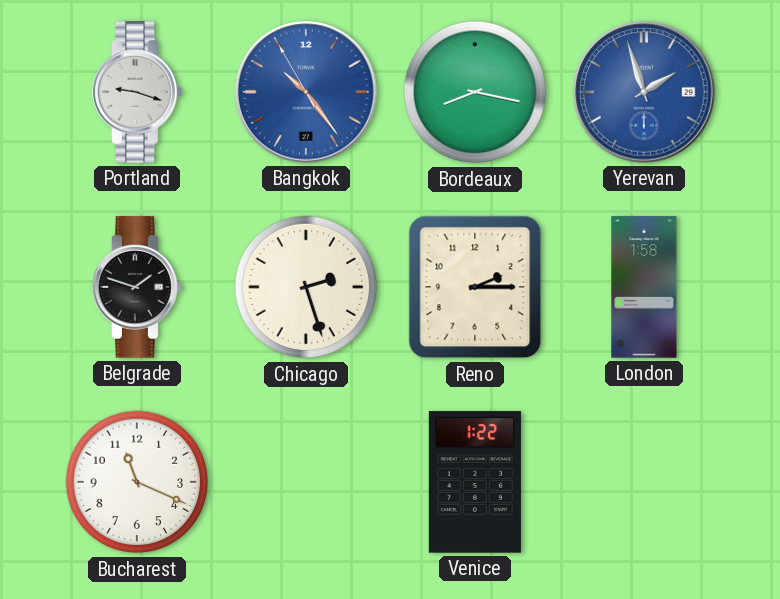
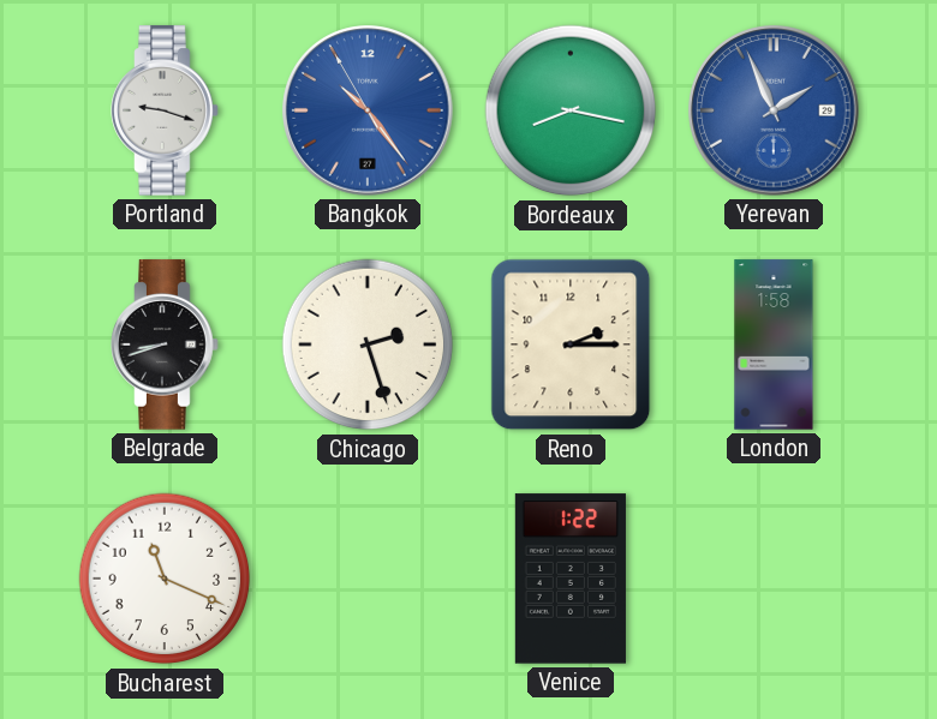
Yerevan: 1:57 -> 1:56 (774, 110)
Belgrade: 1:48 -> 8:42 (165, 344)
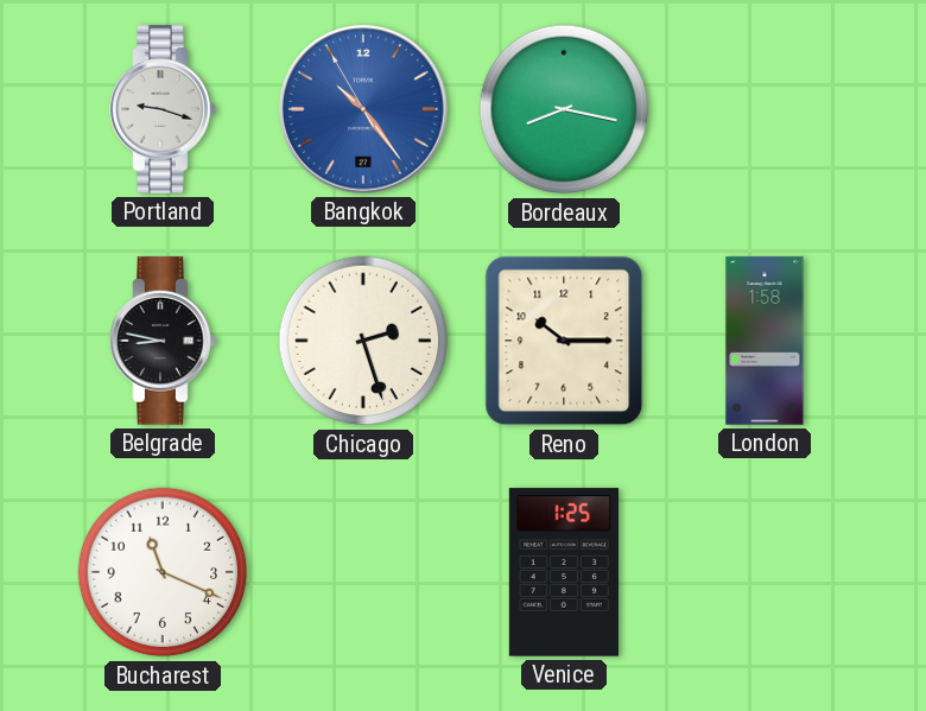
Yerevan: 1:56 -> none (774, 110)
Belgrade: 8:42 -> 8:47 (163, 341)
Reno: 2:15 -> 10:15 (564, 341)
Venice: 1:22 -> 1:25 (564, 572)
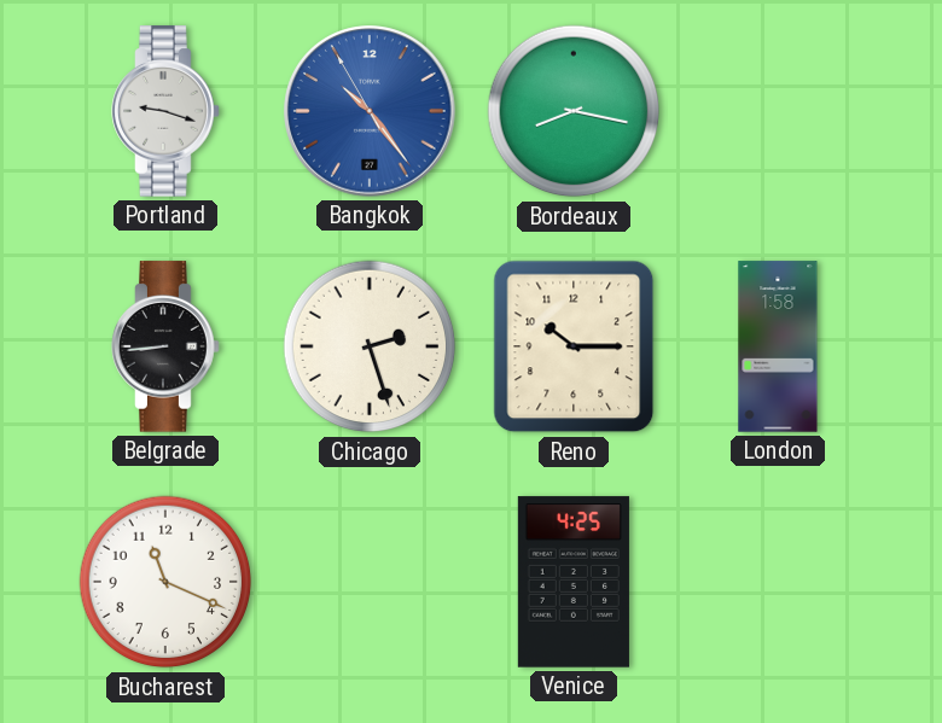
Belgrade: 8:47 -> 8:44 (165, 346)
Venice: 1:25 -> 4:25 (574, 582)
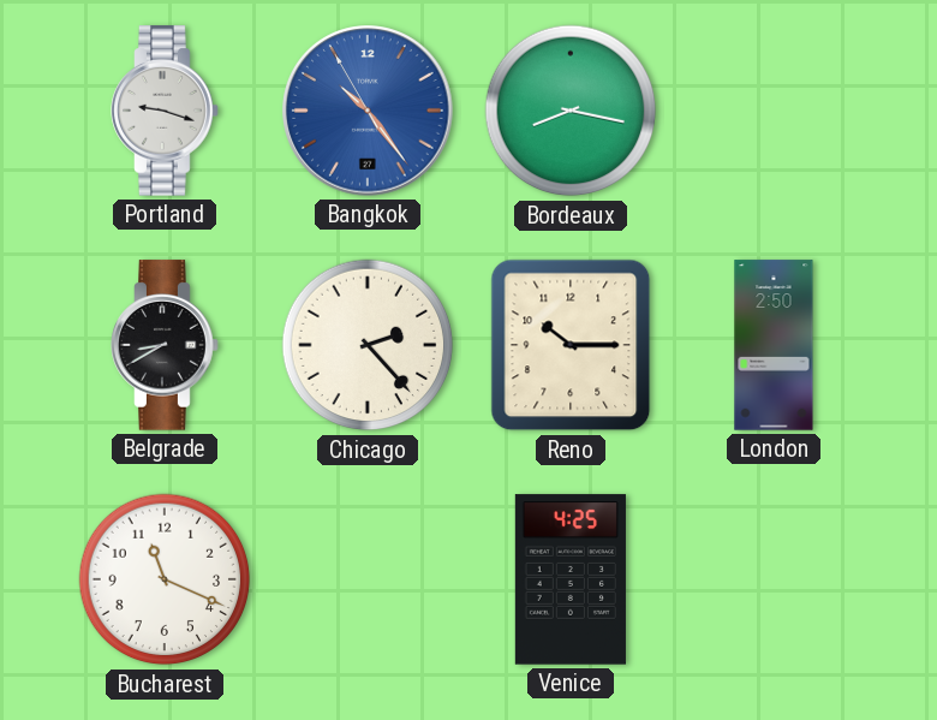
Belgrade: 8:44 -> 8:40 (165, 345)
Chicago: 2:27 -> 2:23 (368, 345)
London: 1:58 -> 2:50 (774, 345)
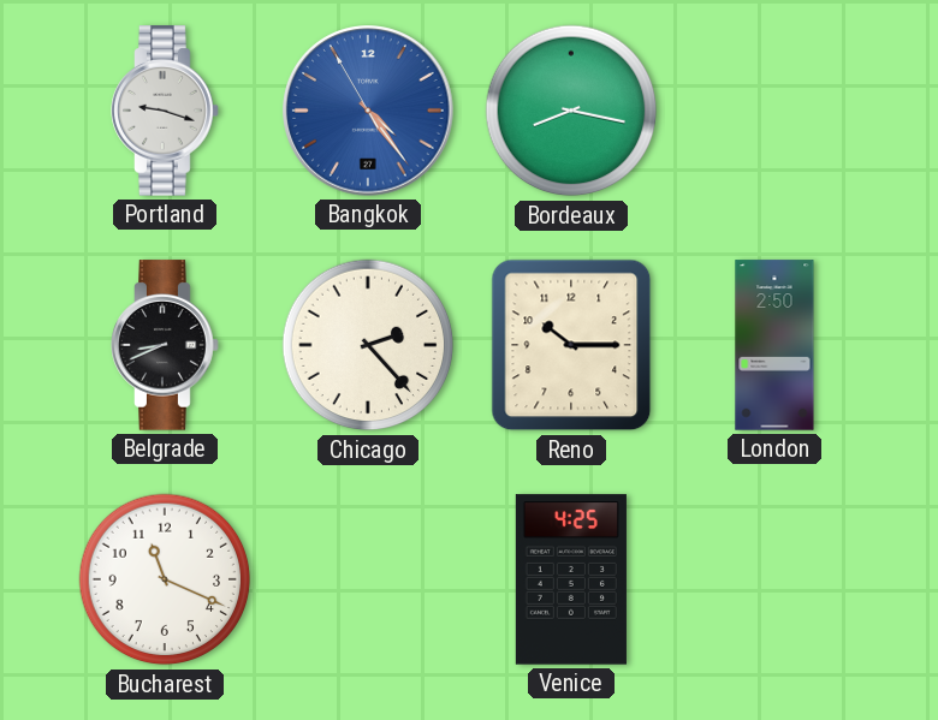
Bangkok: 10:23 -> 4:23 (368, 111)
Belgrade: 8:40 -> 8:41 (165, 345)
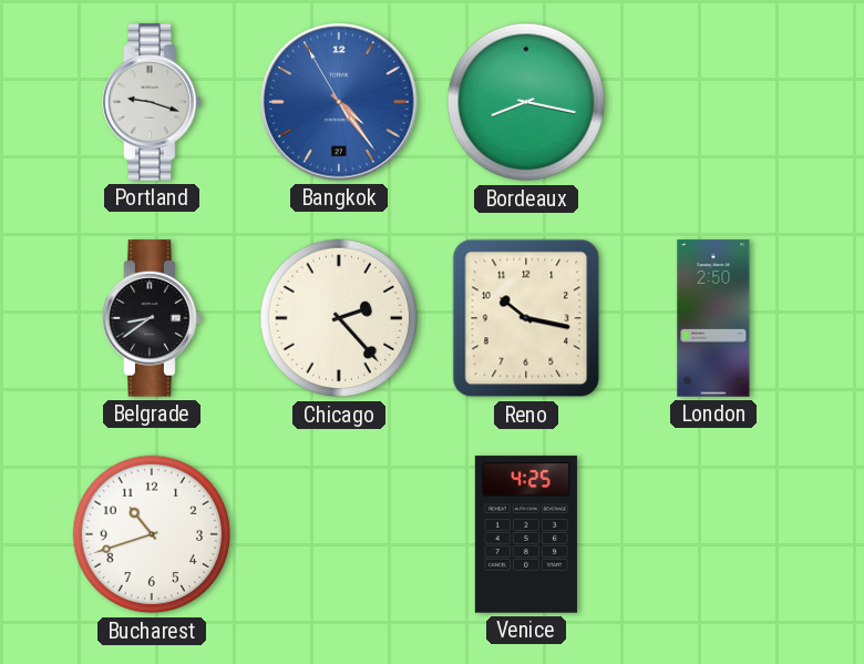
Belgrade: 8:41 -> 8:39 (152, 318)
Reno: 10:15 -> 10:17 (526, 318)
Bucharest: 11:19 -> 10:42 (152, 534)
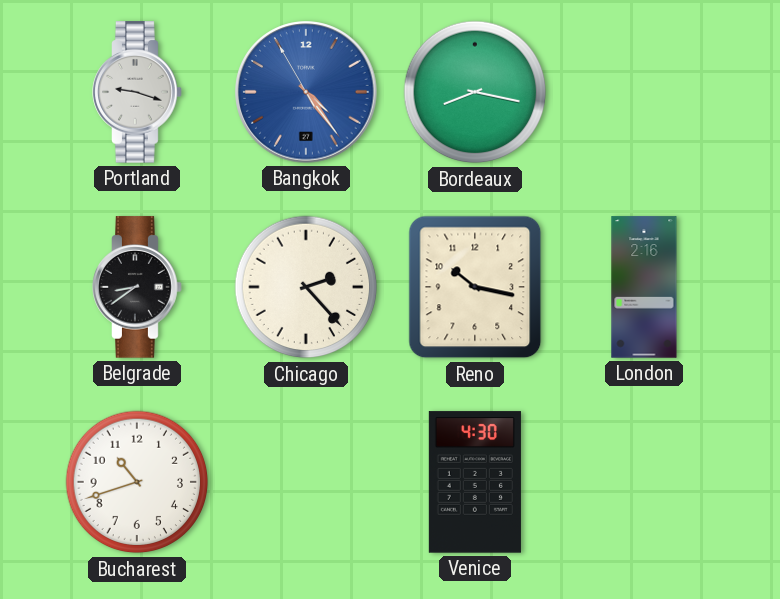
London: 2:50 -> 2:16 (644, 287)
Venice: 4:25 -> 4:30 (475, 482)
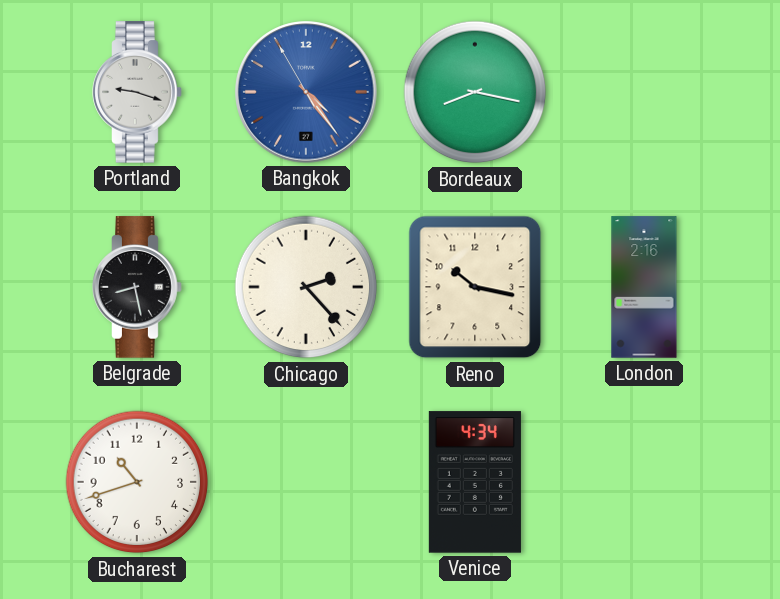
Belgrade: 8:39 -> 8:28 (137, 287)
Venice: 4:30 -> 4:34 (475, 482)
